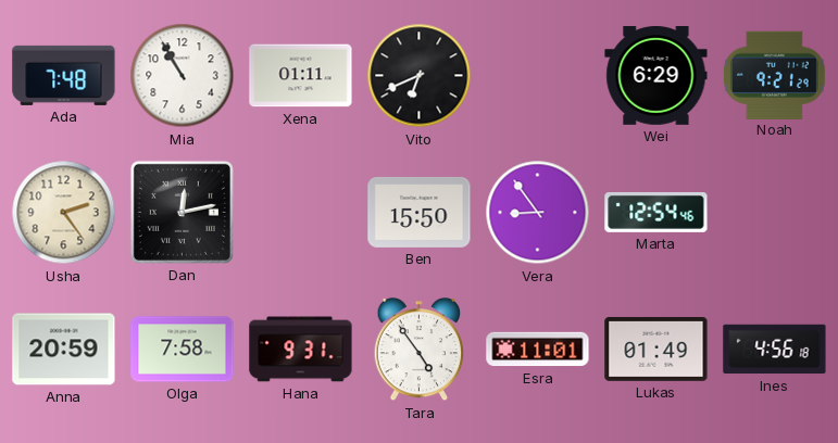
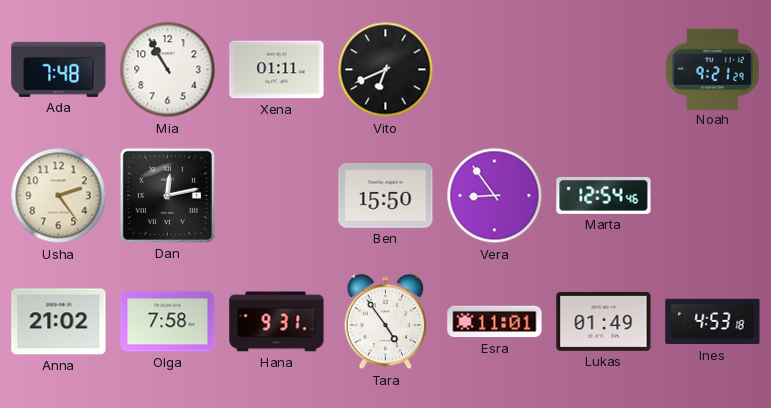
Wei: 6:29 -> none (656, 76)
Anna: 20:59 -> 21:02 (59, 322)
Ines: 4:56 -> 4:53 (713, 322)
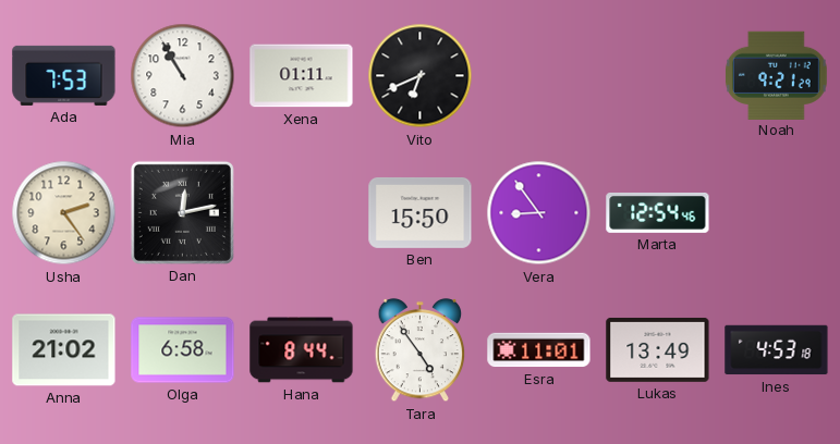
Ada: 7:48 -> 7:53 (64, 75)
Olga: 7:58 -> 6:58 (183, 350)
Hana: 9:31 -> 8:44 (302, 350)
Lukas: 01:49 -> 13:49 (658, 349)
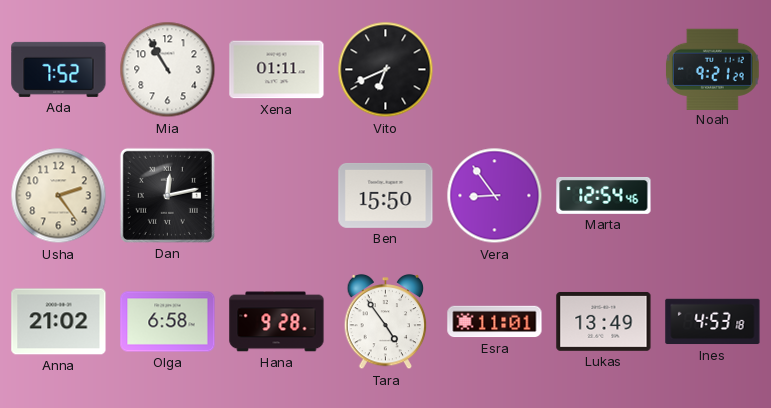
Ada: 7:53 -> 7:52 (59, 69)
Hana: 8:44 -> 9:28 (277, 322)
